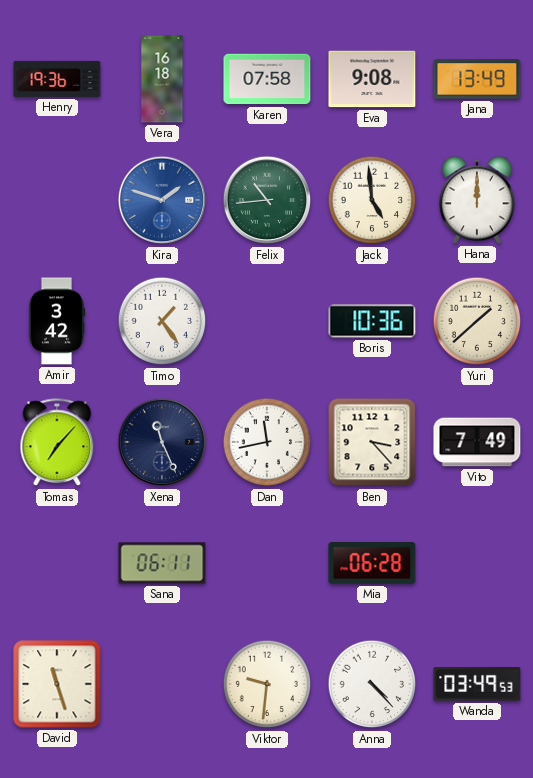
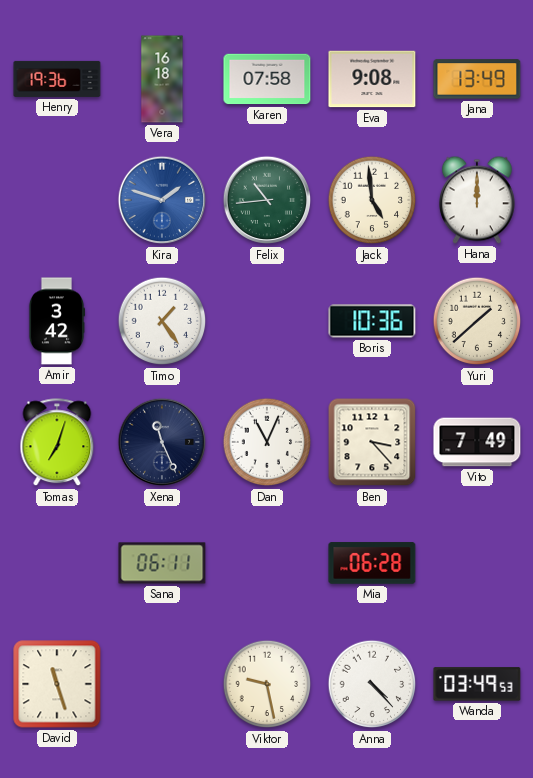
Tomas: 7:07 -> 7:03 (57, 443)
Dan: 11:43 -> 11:04 (267, 442)
Viktor: 9:31 -> 9:28 (267, 684)
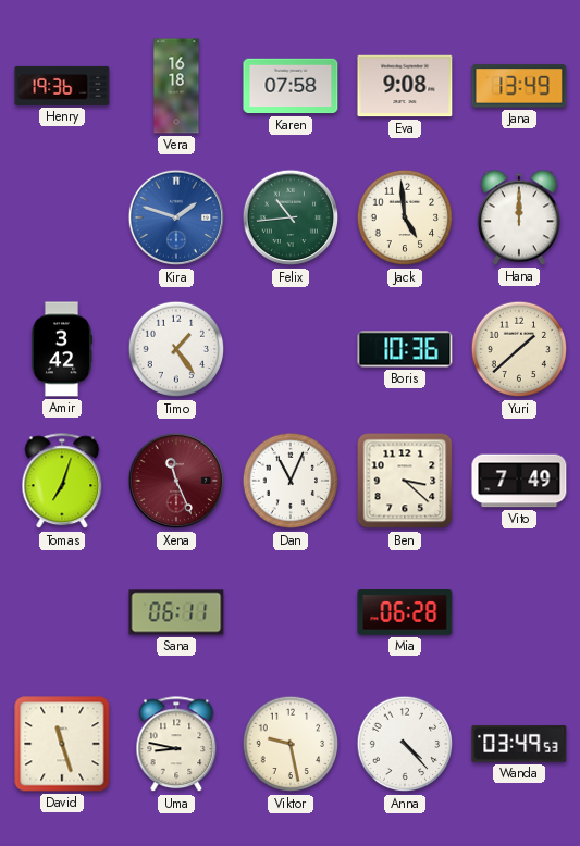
Xena dial: navy -> burgundy (176, 481)
Ben: 3:23 -> 3:22 (405, 481)
Uma: none -> 8:47 (176, 745)
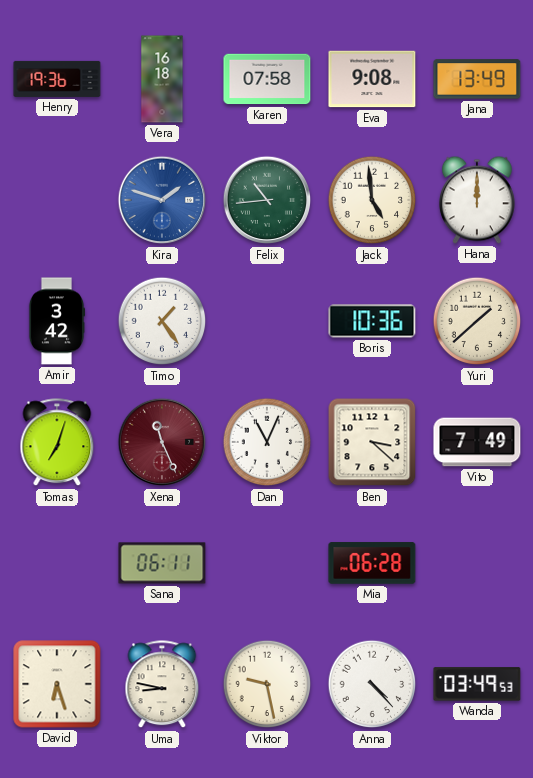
David: 11:27 -> 6:27 (57, 684)
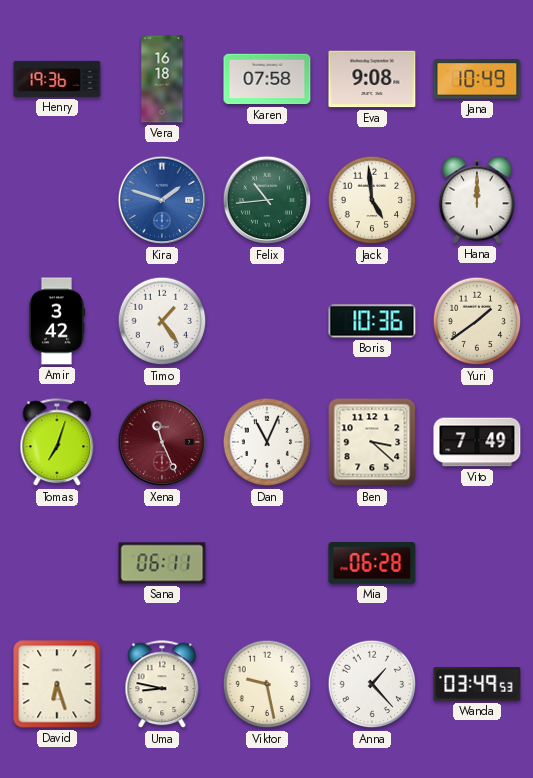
Jana: 13:49 -> 10:49 (477, 79)
Yuri: 1:38 -> 1:39 (477, 321)
Anna: 4:23 -> 1:23 (372, 684)
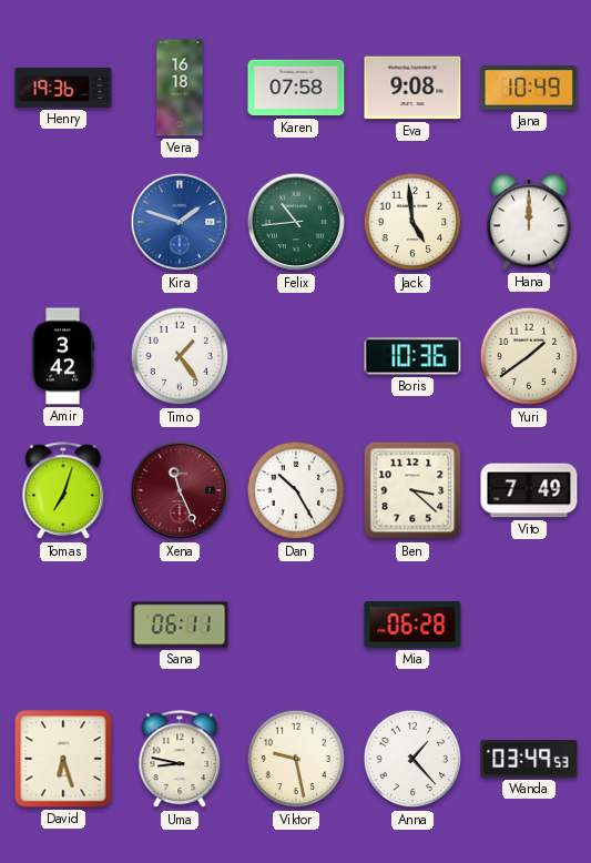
Dan: 11:04 -> 10:25 (296, 490)
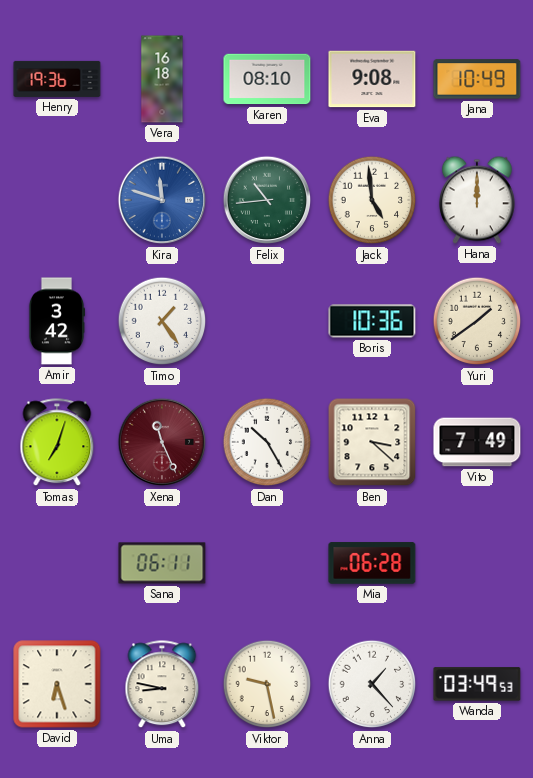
Karen: 07:58 -> 08:10 (267, 79)
Kira: 1:48 -> 11:48 (162, 200)
